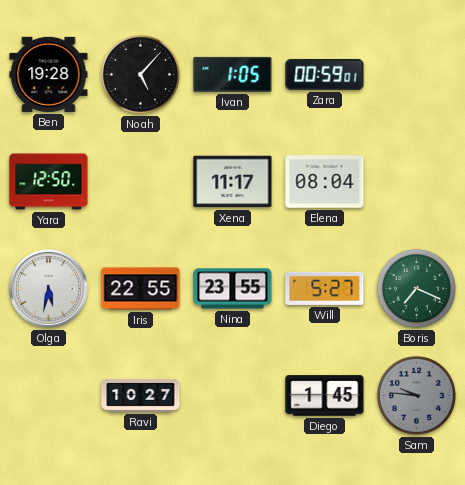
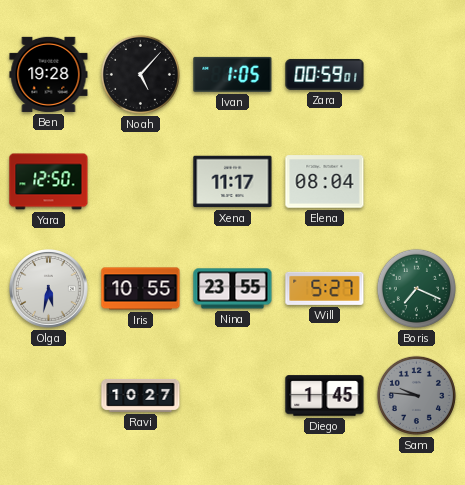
Iris: 22:55 -> 10:55 (141, 289)
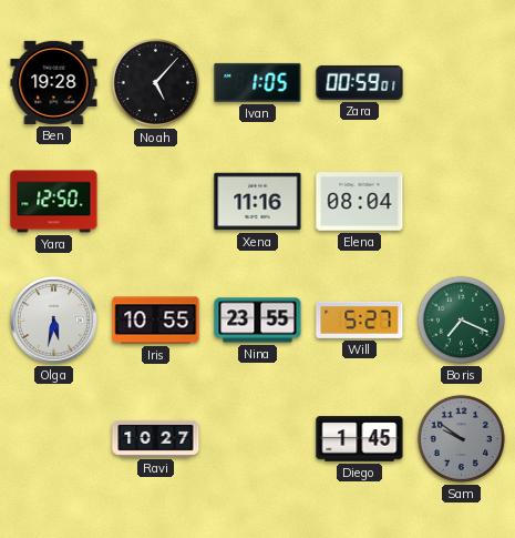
Xena: 11:17 -> 11:16 (258, 202)
Sam: 9:46 -> 9:51 (461, 438)
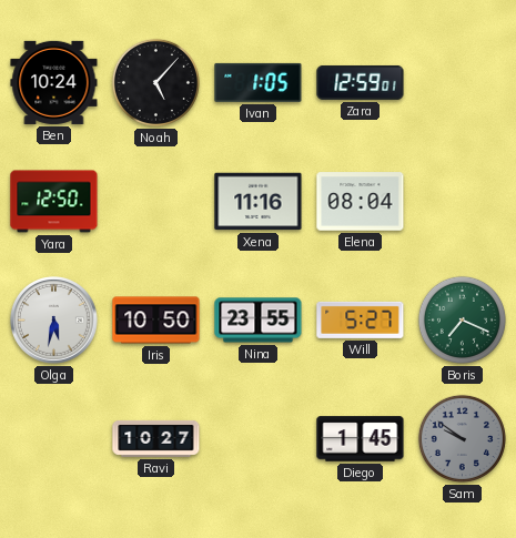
Ben: 19:28 -> 10:24 (54, 82)
Zara: 00:59 -> 12:59 (361, 82)
Iris: 10:55 -> 10:50 (156, 321)
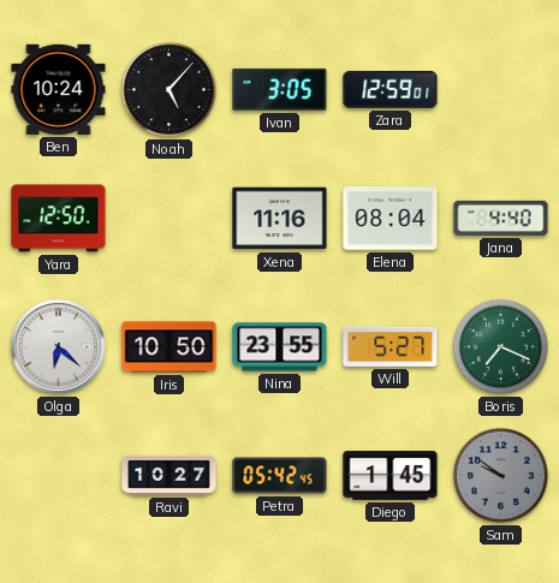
Ivan: 1:05 -> 3:05 (280, 89)
Jana: none -> 4:40 (501, 218)
Olga: 5:32 -> 6:22 (59, 347)
Petra: none -> 05:42 (280, 476)
